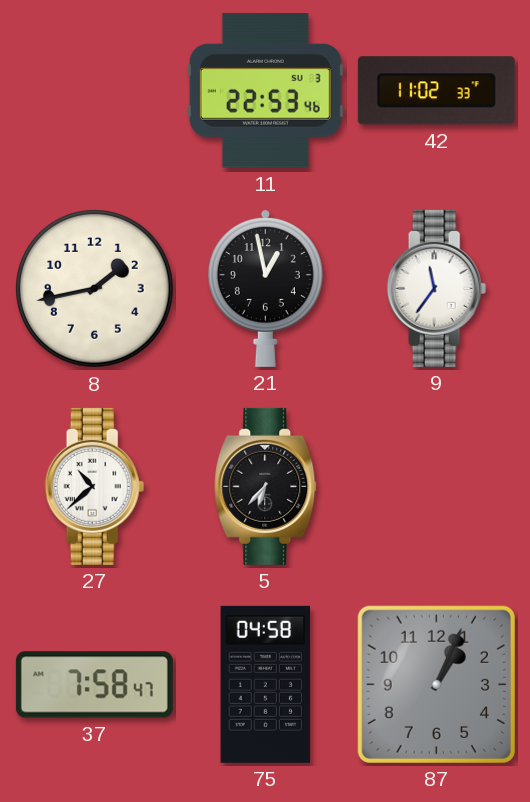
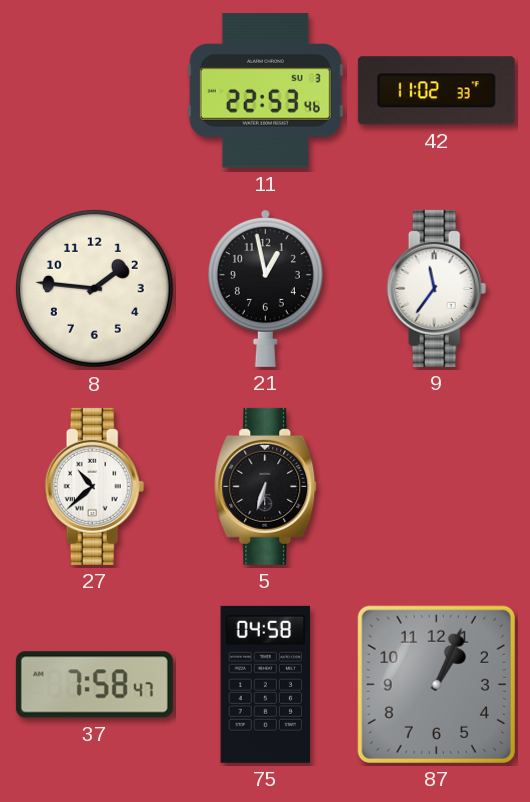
8: 1:43 -> 1:46 (95, 289)
5: 6:37 -> 6:33 (266, 486)
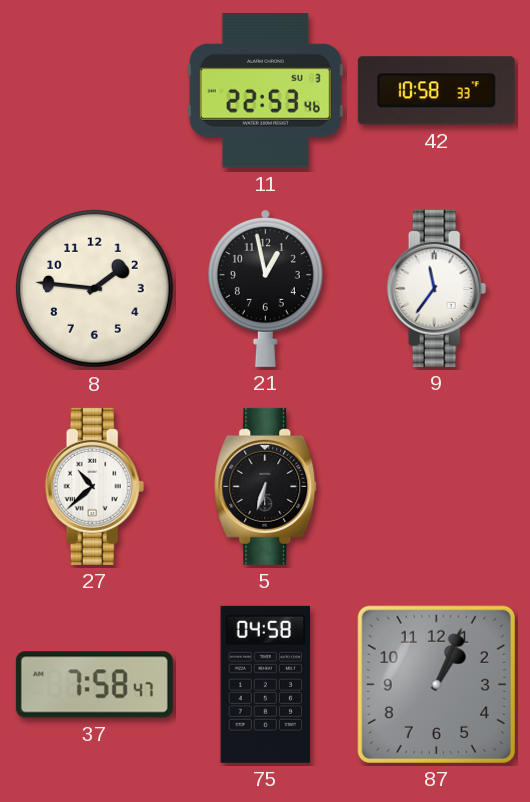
42: 11:02 -> 10:58 (436, 91)
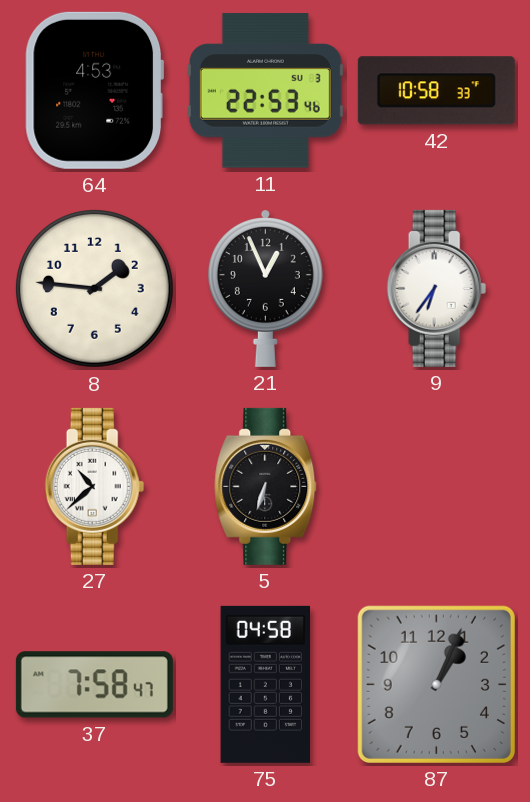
64: none -> 4:53 (94, 90)
21: 12:58 -> 12:56 (265, 288)
9: 11:36 -> 6:36 (437, 288)
